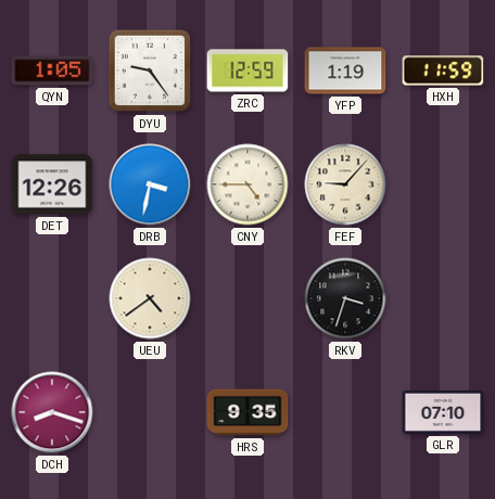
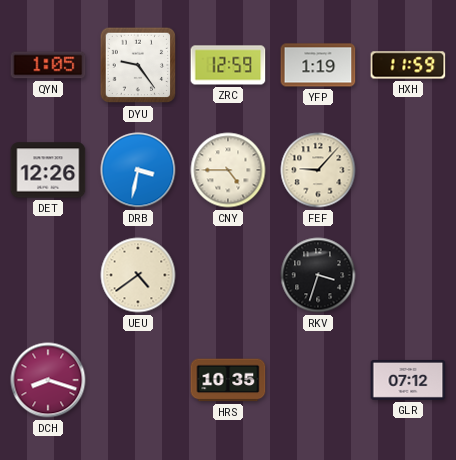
HRS: 9:35 -> 10:35 (228, 380)
GLR: 07:10 -> 07:12 (408, 380)
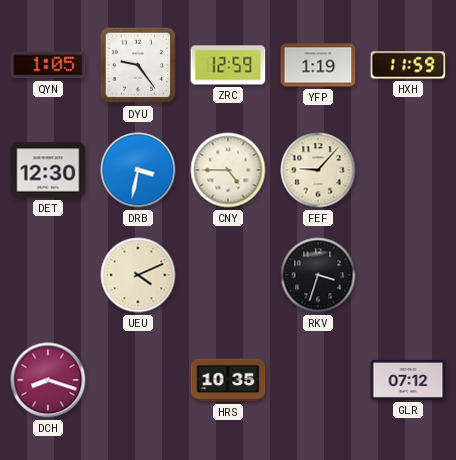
DET: 12:26 -> 12:30 (48, 170)
UEU: 4:39 -> 4:11 (138, 275)
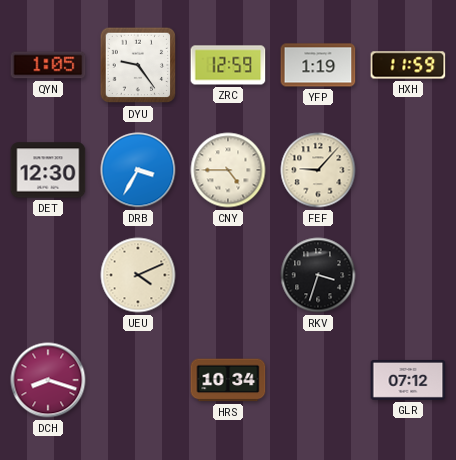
DRB: 3:32 -> 3:35 (138, 170)
HRS: 10:35 -> 10:34 (228, 380)
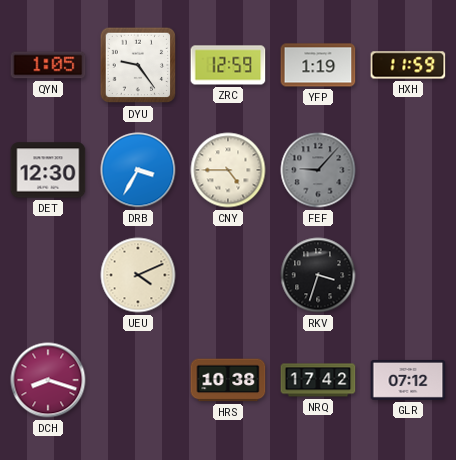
FEF dial: cream -> grey (318, 170)
HRS: 10:34 -> 10:38 (228, 380)
NRQ: none -> 17:42 (318, 380)
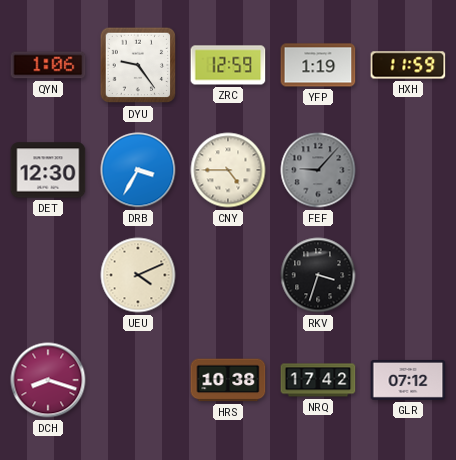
QYN: 1:05 -> 1:06 (48, 65)
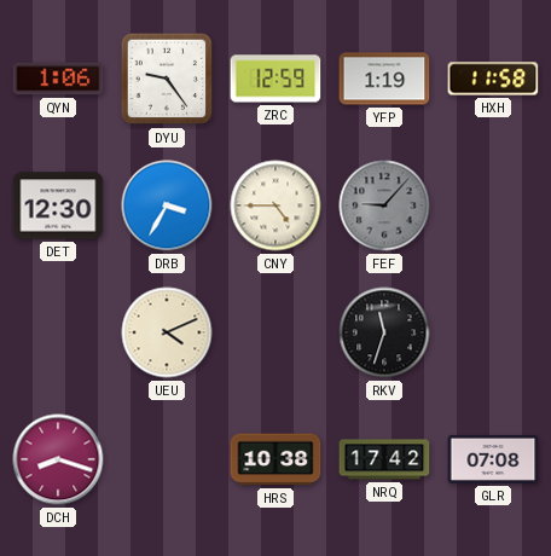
HXH: 11:59 -> 11:58 (493, 79)
RKV: 3:33 -> 11:33 (384, 332)
GLR: 07:12 -> 07:08 (493, 459)
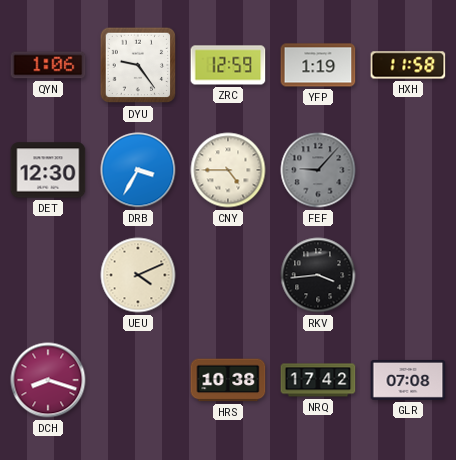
RKV: 11:33 -> 3:44 (318, 275)
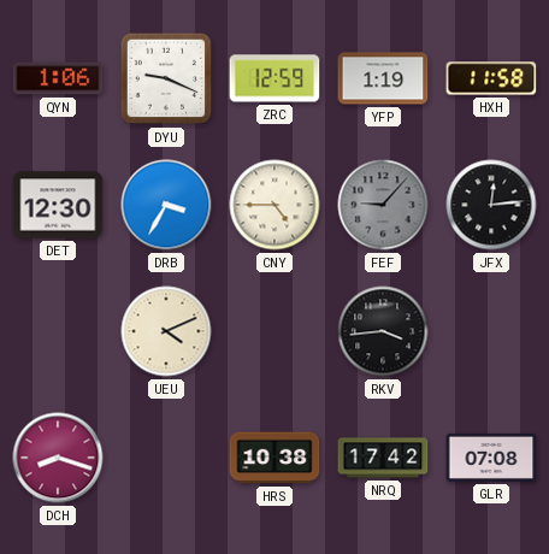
DYU: 9:24 -> 9:19 (166, 78)
JFX: none -> 12:14 (491, 205)
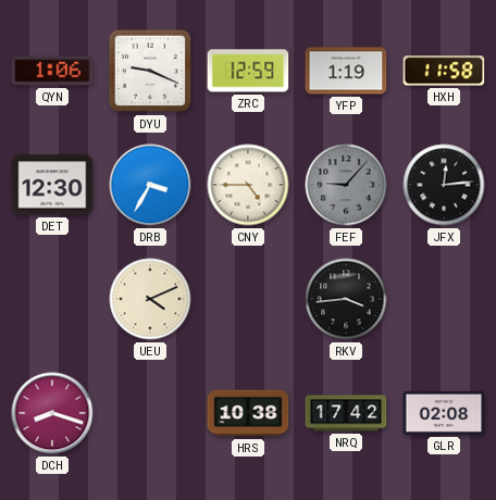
GLR: 07:08 -> 02:08 (444, 413)
